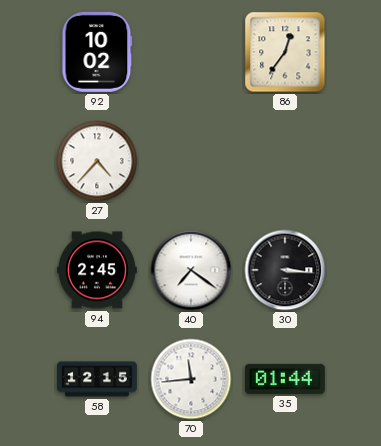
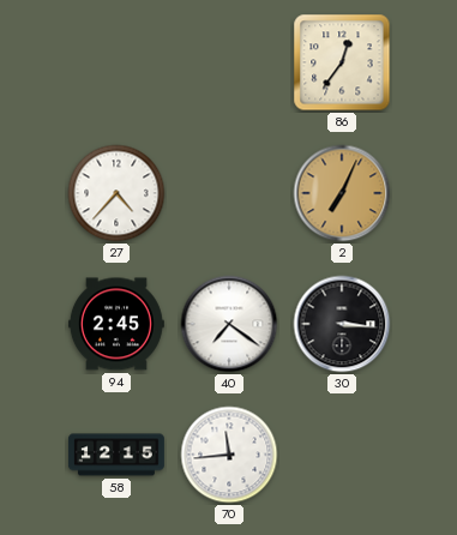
92: 10:02 -> none (97, 52)
2: none -> 7:04 (342, 193)
35: 01:44 -> none (285, 379)
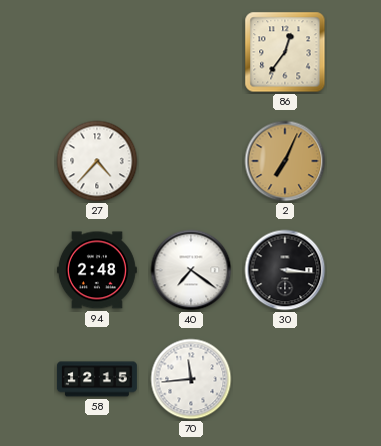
94: 2:45 -> 2:48 (97, 270)
